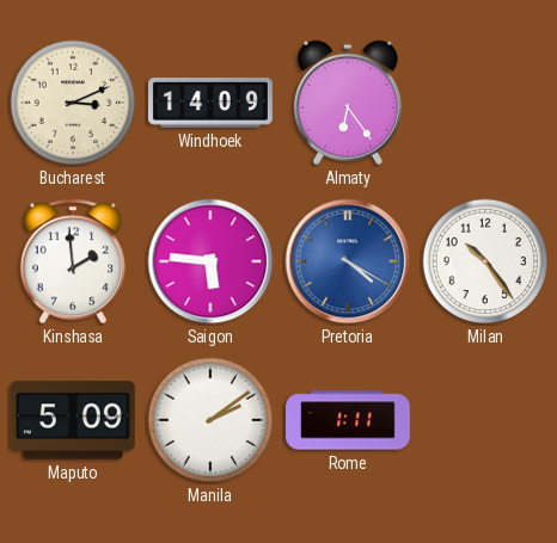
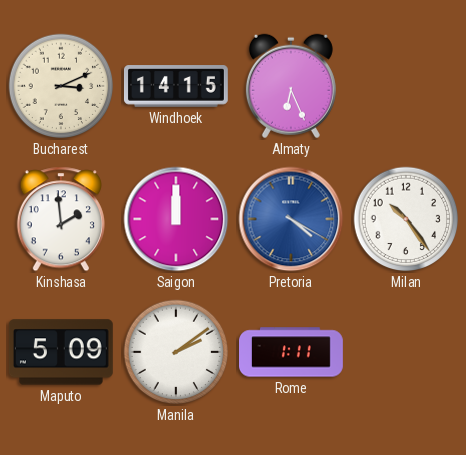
Windhoek: 14:09 -> 14:15 (176, 86)
Almaty: 6:24 -> 6:26 (291, 86)
Saigon: 5:46 -> 12:00 (176, 219)
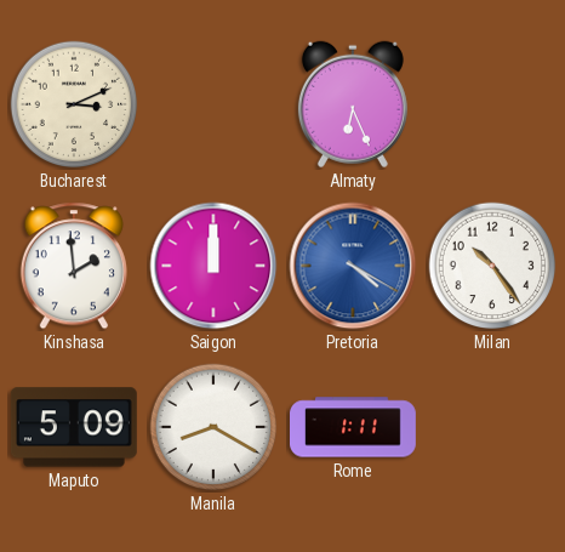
Windhoek: 14:15 -> none (176, 86)
Manila: 2:09 -> 8:20 (213, 427)
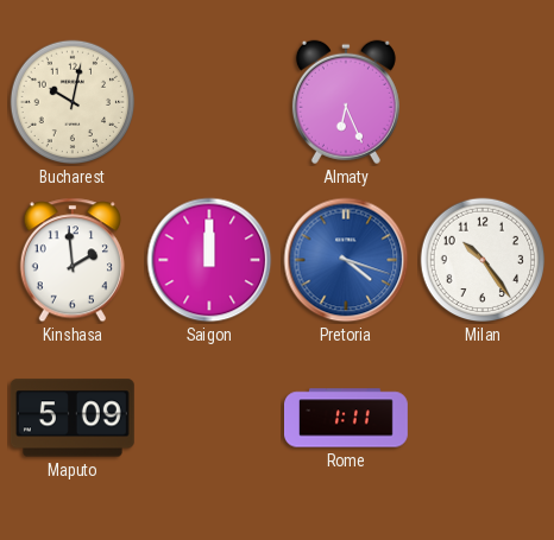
Bucharest: 3:11 -> 10:02 (73, 102)
Pretoria: 4:20 -> 4:18 (346, 260)
Manila: 8:20 -> none (213, 427)
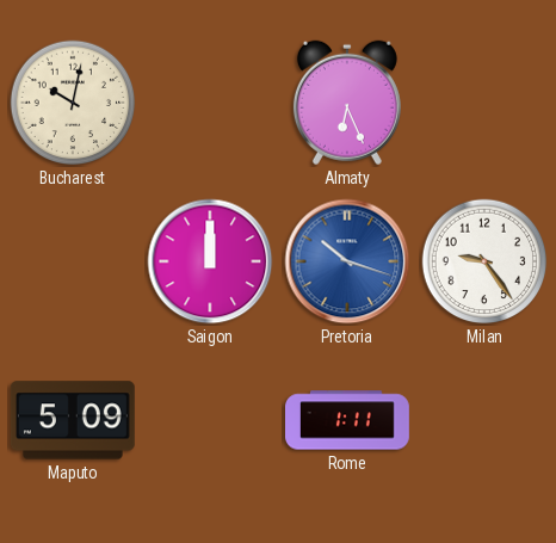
Kinshasa: 1:59 -> none (73, 260)
Pretoria: 4:18 -> 10:18 (347, 261)
Milan: 10:24 -> 9:24 (484, 261)
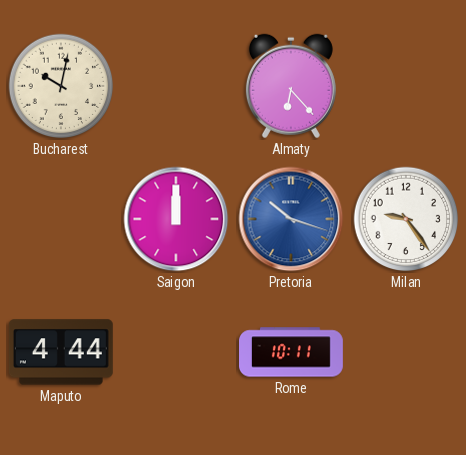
Almaty: 6:26 -> 6:23 (291, 86)
Maputo: 5:09 -> 4:44 (61, 352)
Rome: 1:11 -> 10:11 (292, 352)
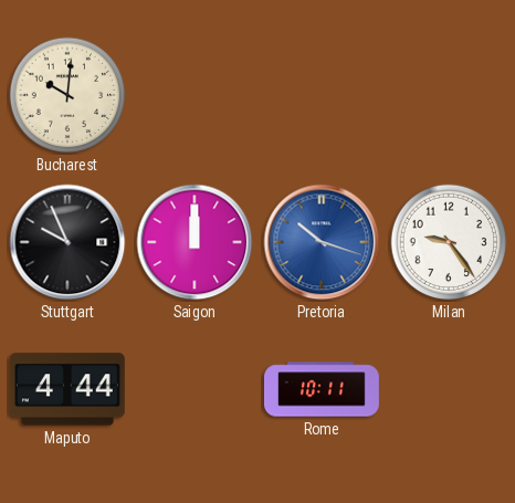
Bucharest: 10:02 -> 10:01 (67, 95)
Almaty: 6:23 -> none (291, 86)
Stuttgart: none -> 9:56 (67, 242)
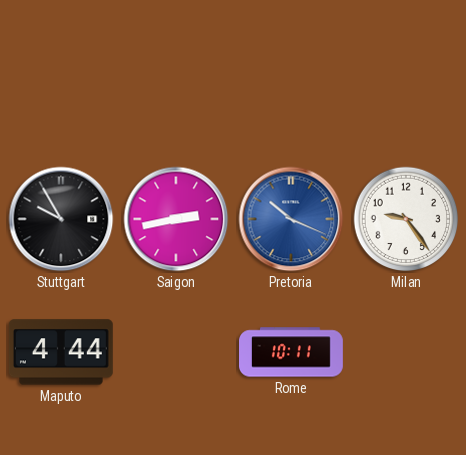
Bucharest: 10:01 -> none (67, 95)
Stuttgart: 9:56 -> 9:55 (61, 219)
Saigon: 12:00 -> 2:43 (176, 219)
Pretoria: 10:18 -> 10:19 (291, 219)
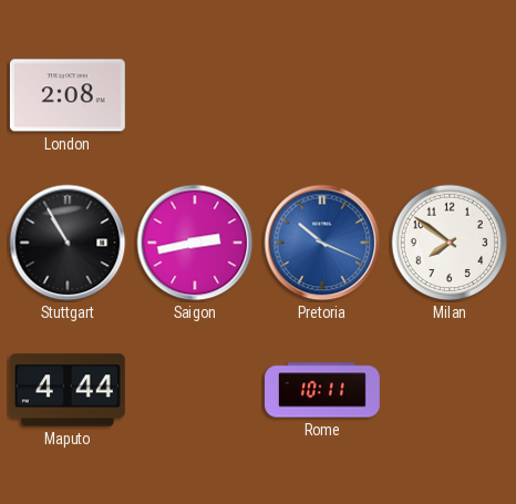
London: none -> 2:08 (68, 95)
Stuttgart: 9:55 -> 10:55 (68, 243)
Milan: 9:24 -> 7:51 (450, 243)
